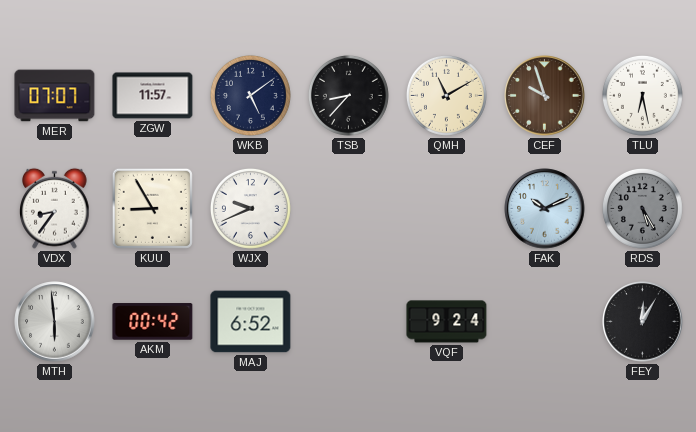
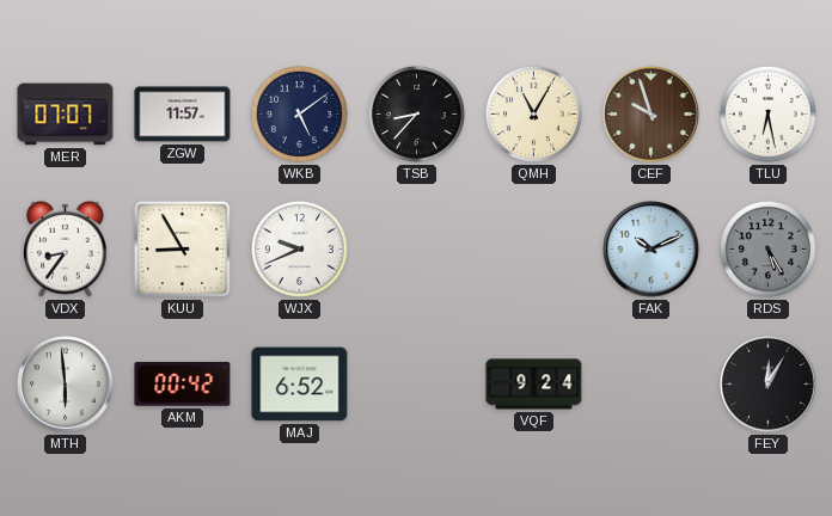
QMH: 11:10 -> 11:05 (533, 113)
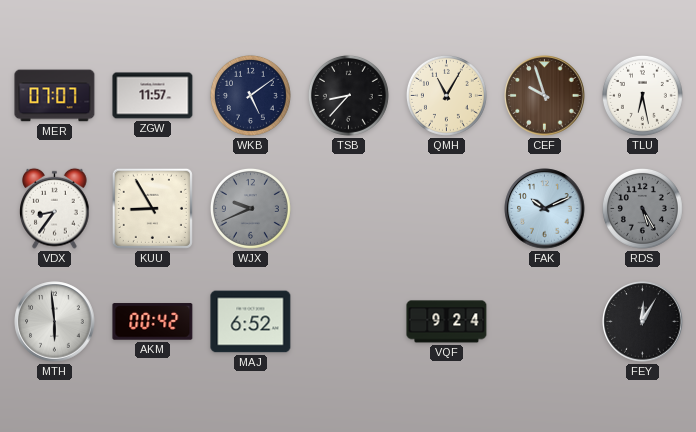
WJX dial: white -> grey (250, 208)
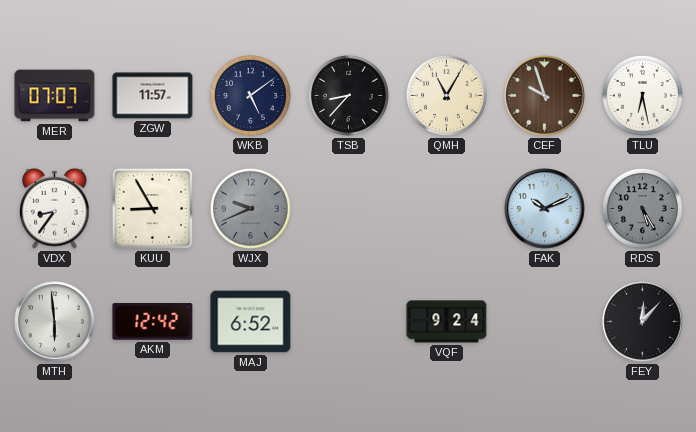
AKM: 00:42 -> 12:42 (153, 322)
FEY: 12:05 -> 12:07 (643, 322)
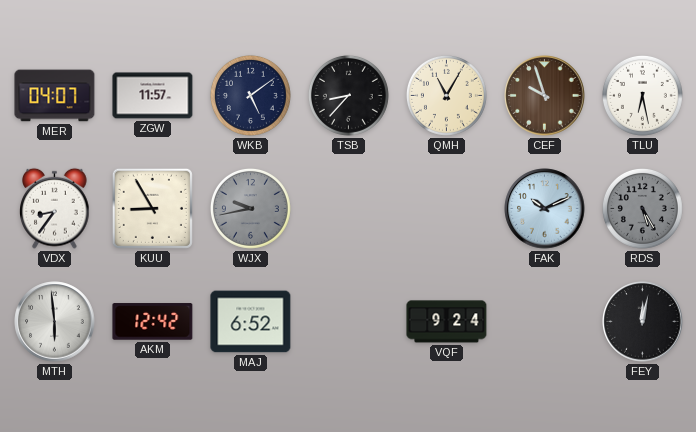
MER: 07:07 -> 04:07 (55, 96)
WJX: 9:41 -> 9:43 (250, 208)
FEY: 12:07 -> 12:02 (643, 322)
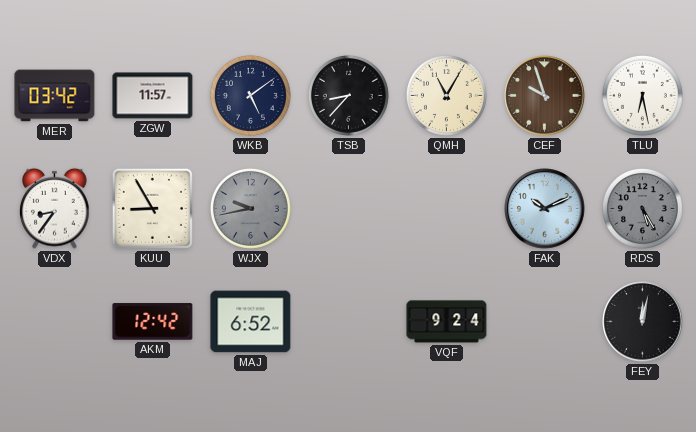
MER: 04:07 -> 03:42 (55, 96)
MTH: 5:59 -> none (55, 322)
